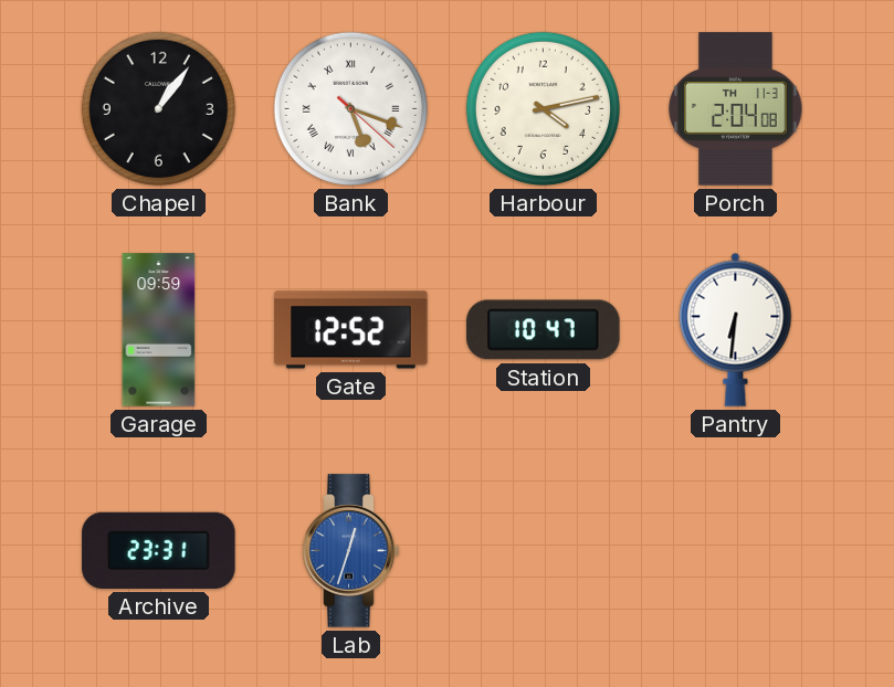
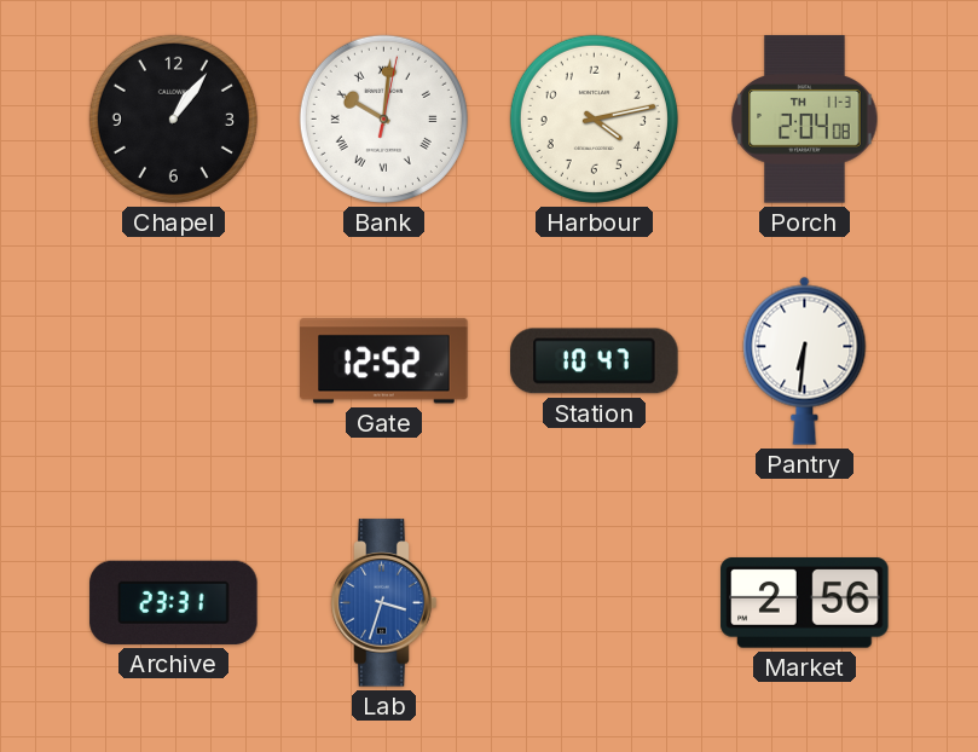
Bank: 5:18 -> 10:01 (383, 118)
Garage: 09:59 -> none (159, 330)
Lab: 12:33 -> 3:33 (384, 603)
Market: none -> 2:56 (805, 603)
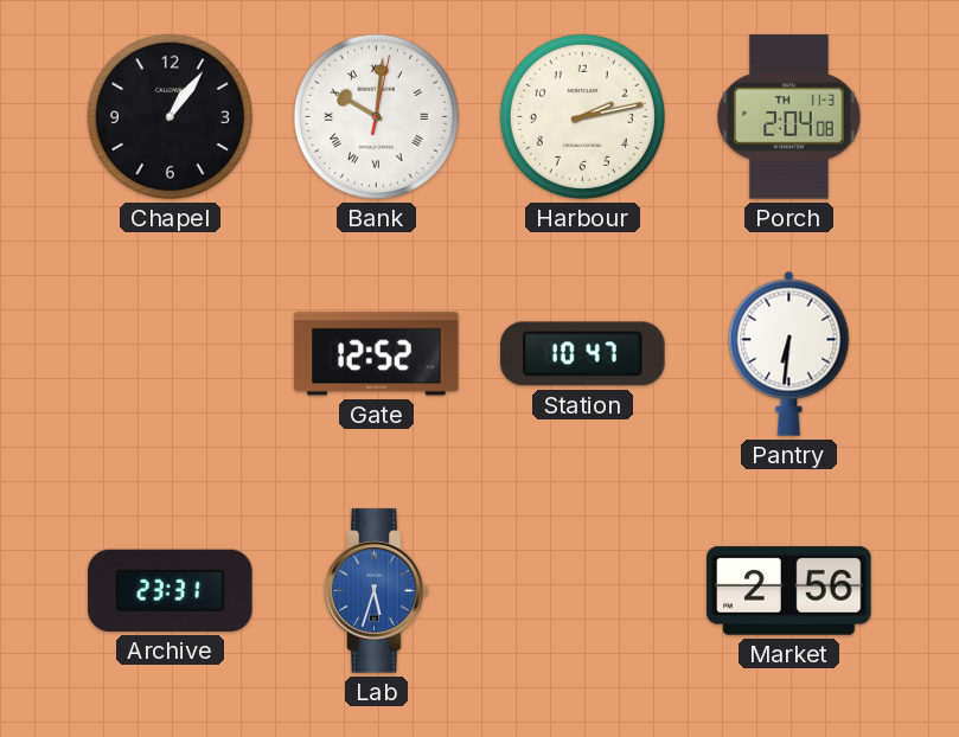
Harbour: 4:13 -> 2:13 (582, 116)
Lab: 3:33 -> 5:33 (377, 591)
